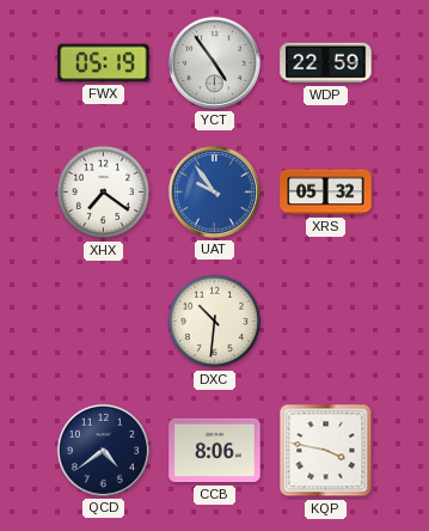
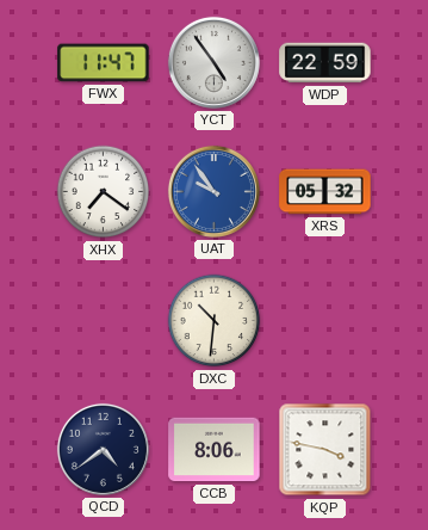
FWX: 05:19 -> 11:47 (104, 63)
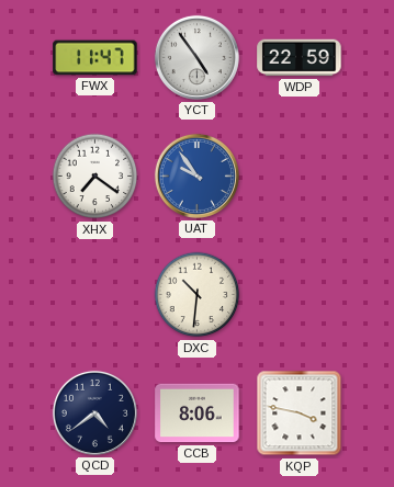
XRS: 05:32 -> none (325, 192)
